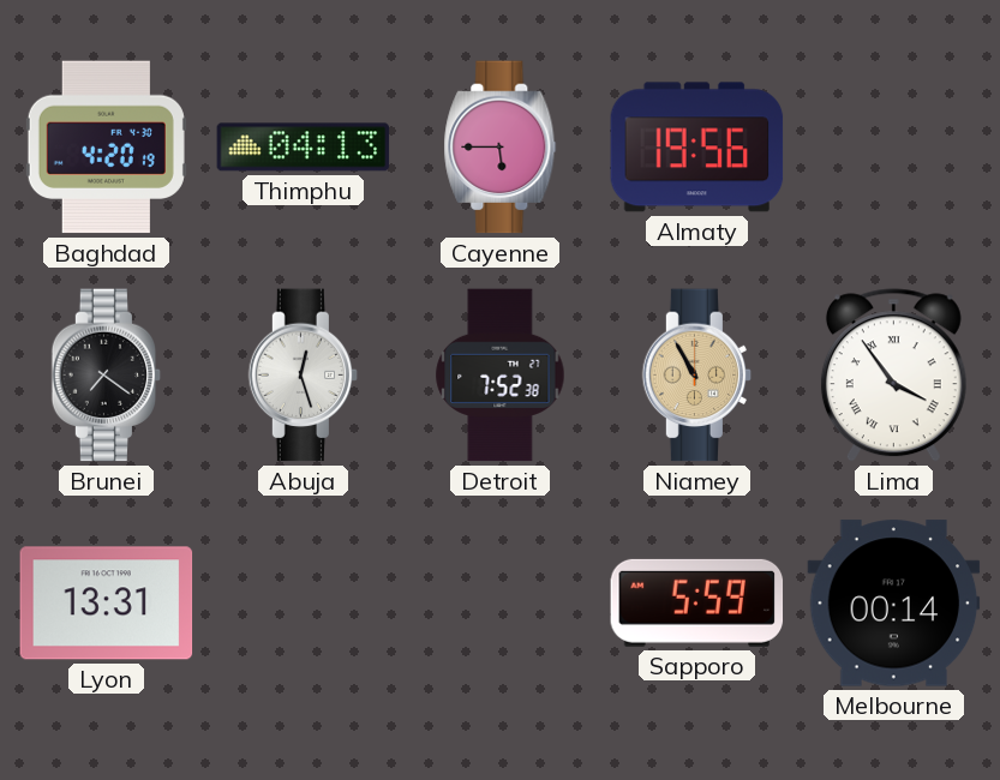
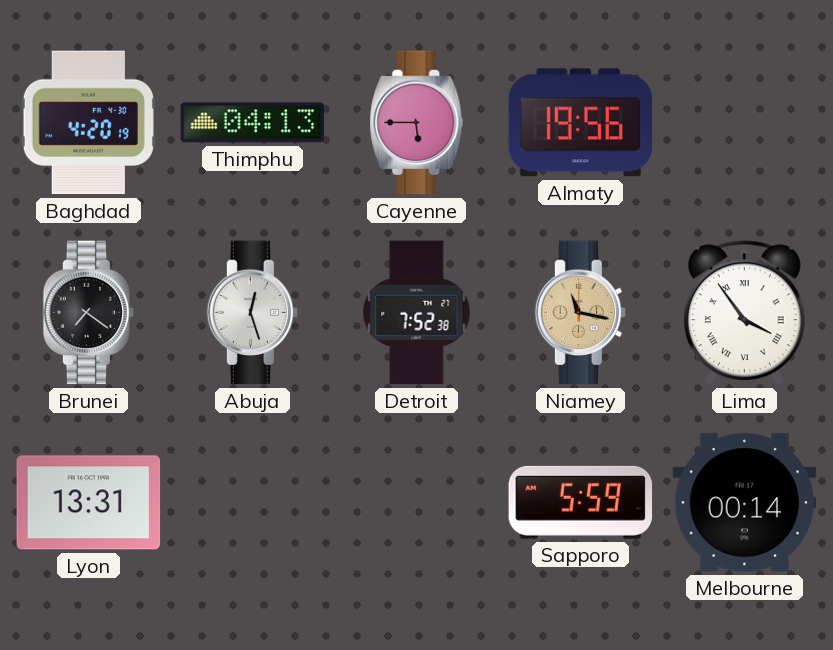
Niamey: 10:55 -> 11:17 (581, 313)
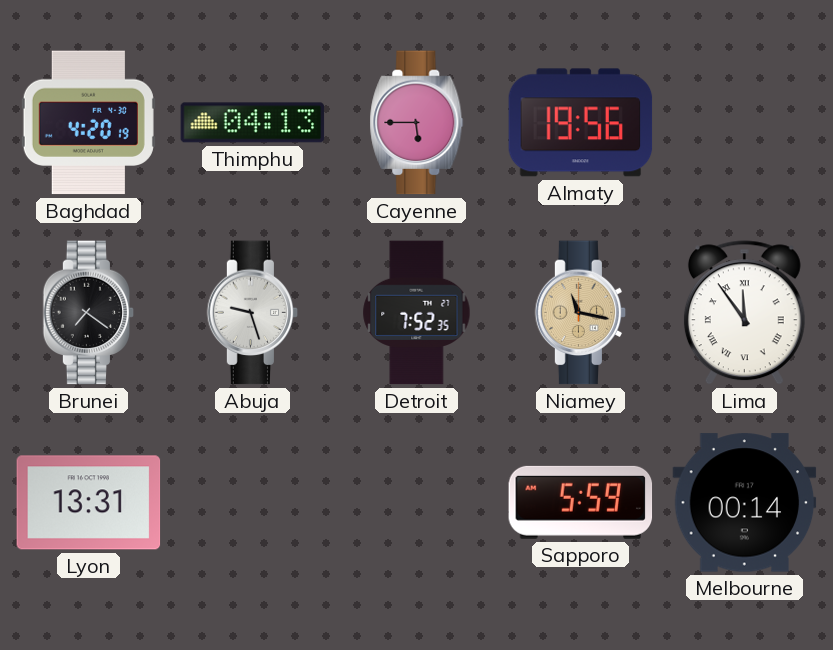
Abuja: 12:27 -> 9:27 (253, 313)
Detroit: 7:52:38 -> 7:52:35 (417, 313)
Lima: 3:54 -> 11:54 (744, 313)
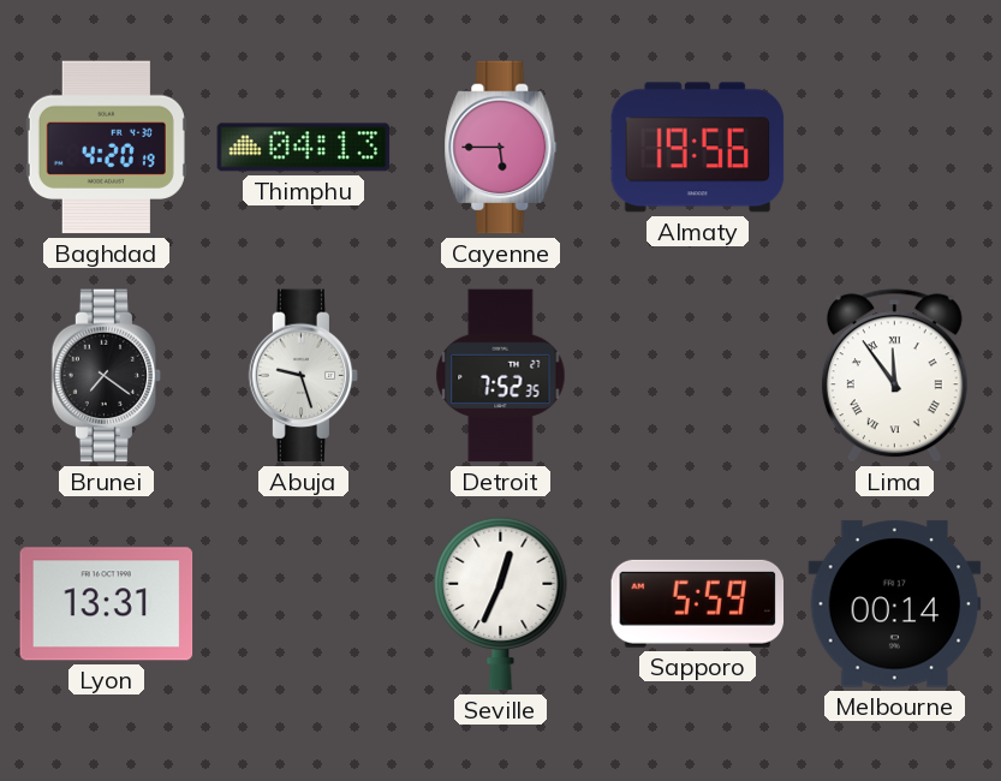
Niamey: 11:17 -> none (581, 313)
Seville: none -> 12:34 (501, 603)
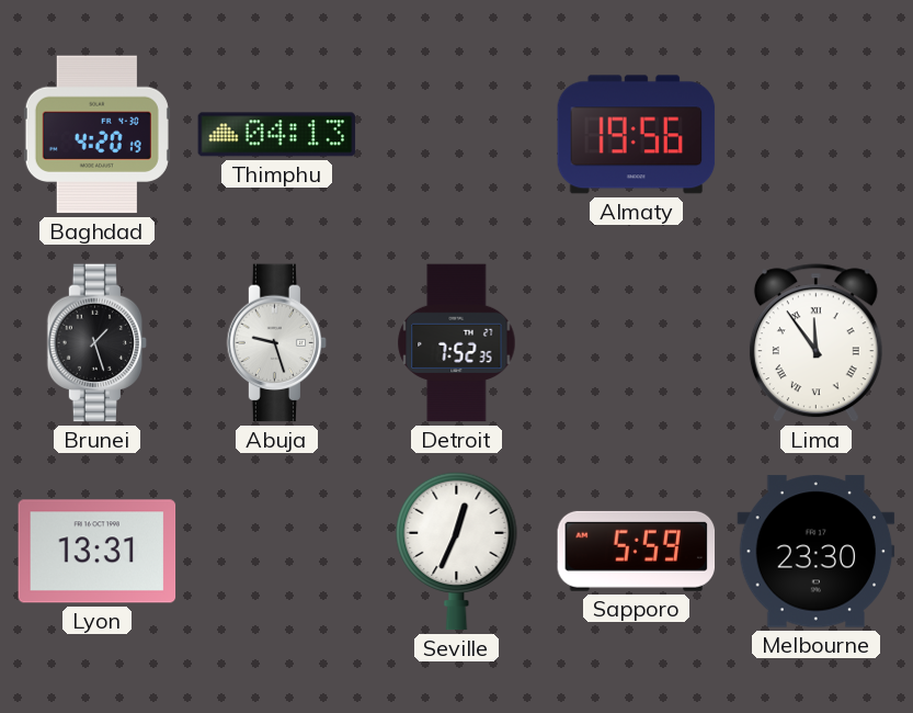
Cayenne: 5:45 -> none (501, 148)
Brunei: 7:21 -> 1:27 (98, 343)
Melbourne: 00:14 -> 23:30 (817, 552)
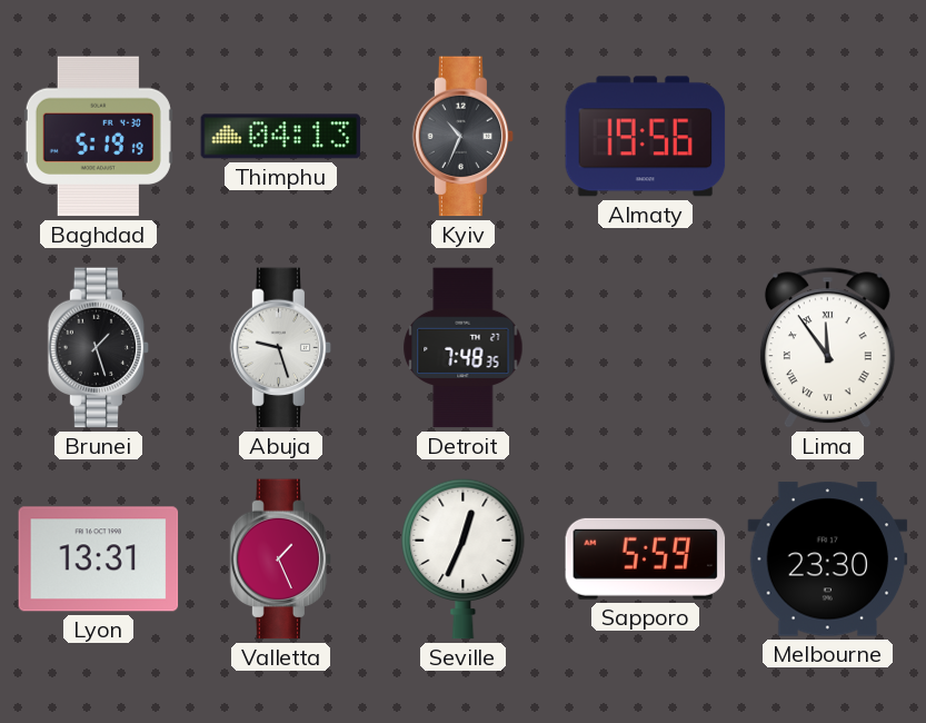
Baghdad: 4:20 -> 5:19 (98, 137)
Kyiv: none -> 10:34 (464, 137)
Detroit: 7:52 -> 7:48 (464, 348)
Valletta: none -> 1:26 (281, 559)
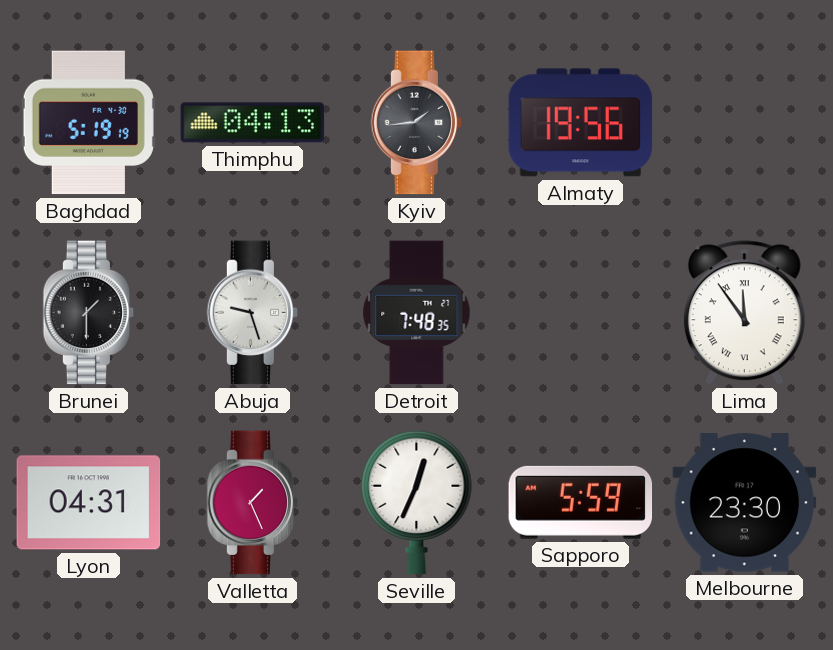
Kyiv: 10:34 -> 1:44 (417, 123)
Brunei: 1:27 -> 1:30 (89, 313)
Lyon: 13:31 -> 04:31 (89, 503)
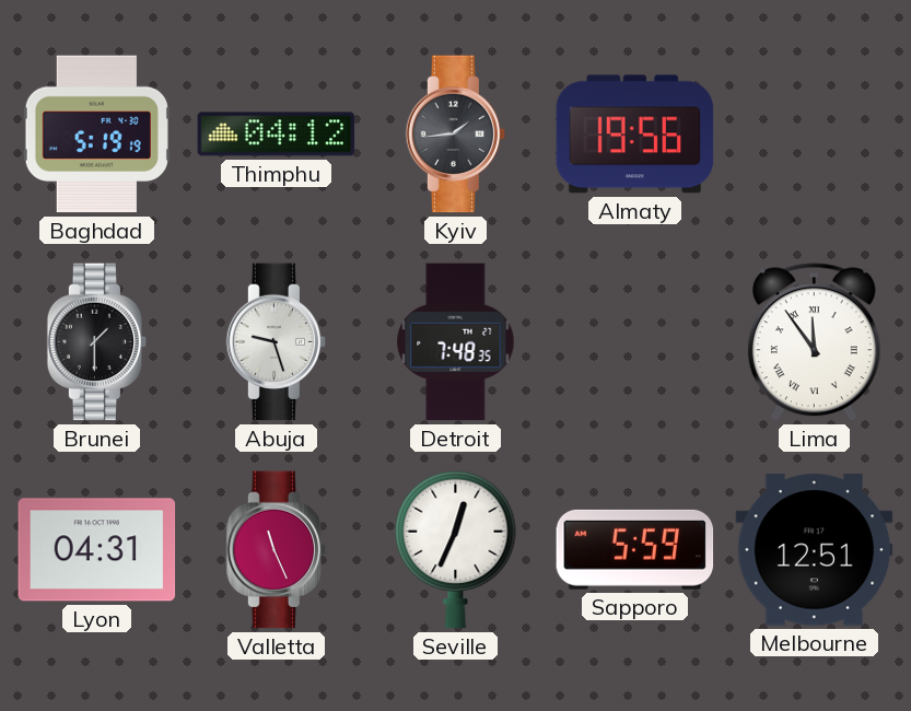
Thimphu: 04:13 -> 04:12 (277, 135)
Valletta: 1:26 -> 11:26 (277, 550)
Melbourne: 23:30 -> 12:51 (815, 550)
